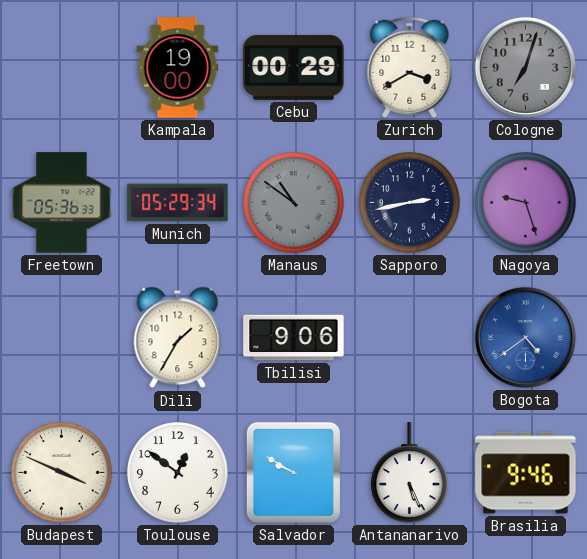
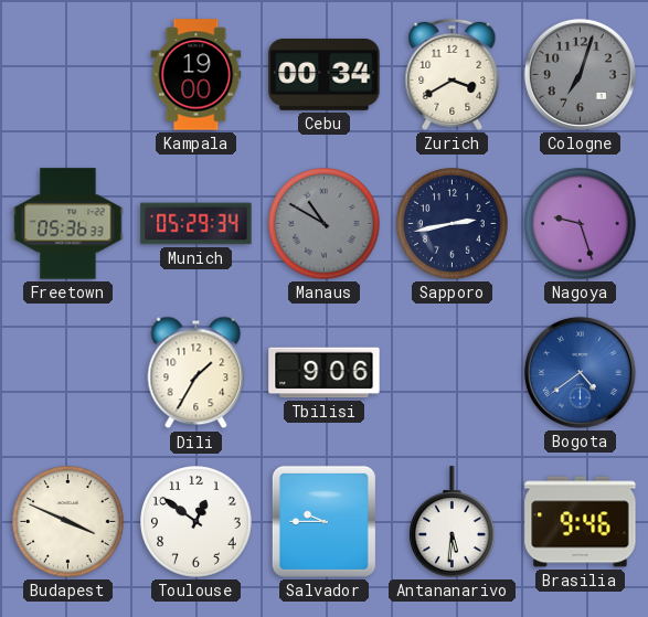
Cebu: 00:29 -> 00:34 (325, 74)
Manaus: 10:51 -> 10:50 (325, 224)
Salvador: 9:50 -> 9:45 (323, 521)
Antananarivo: 5:26 -> 5:31 (453, 522)
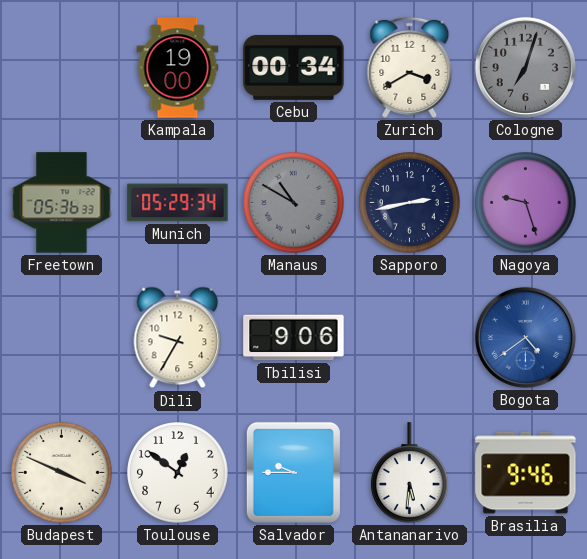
Dili: 1:35 -> 9:35 (178, 338)
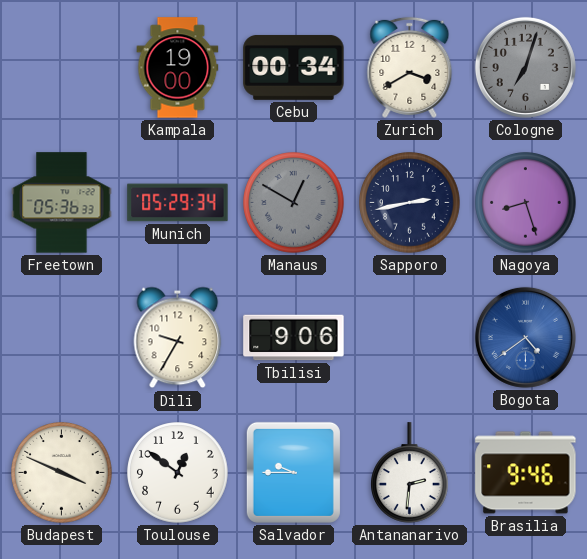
Manaus: 10:50 -> 12:50 (294, 203)
Nagoya: 9:27 -> 8:27 (526, 203)
Antananarivo: 5:31 -> 2:31 (410, 473)
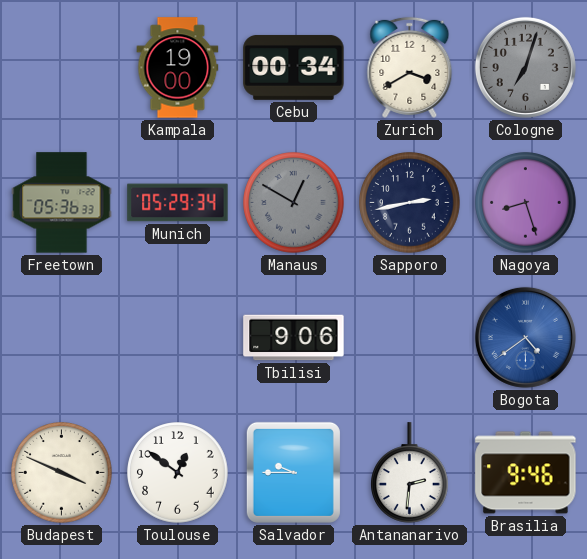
Dili: 9:35 -> none (178, 338)
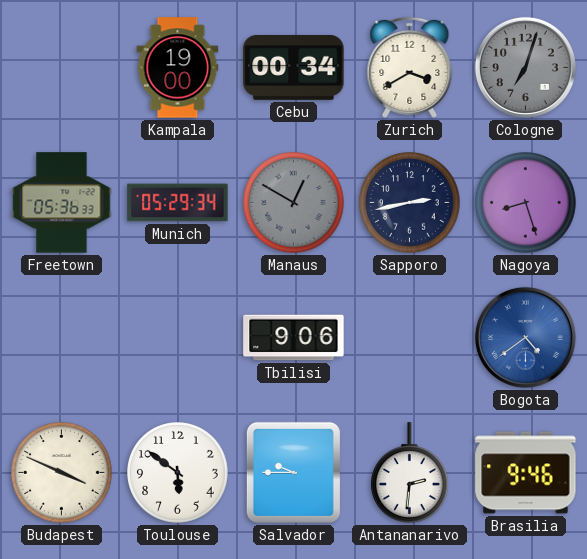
Toulouse: 12:51 -> 5:51 (178, 473)
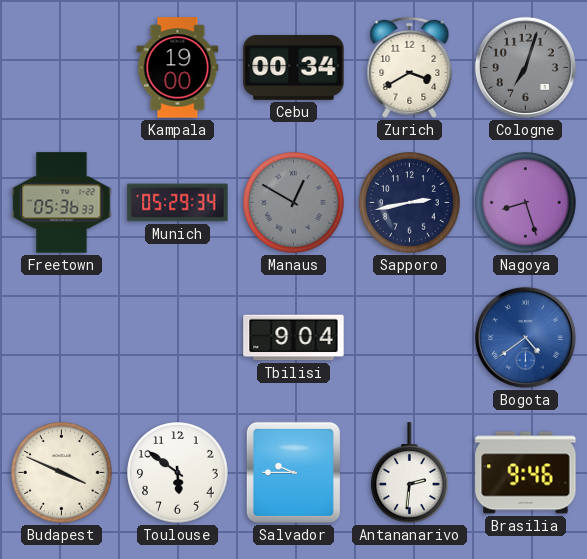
Tbilisi: 9:06 -> 9:04 (294, 338)
